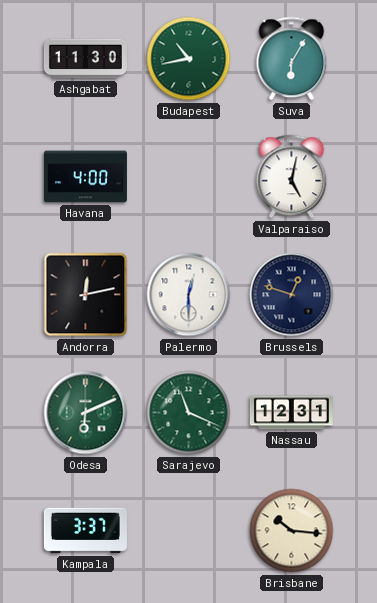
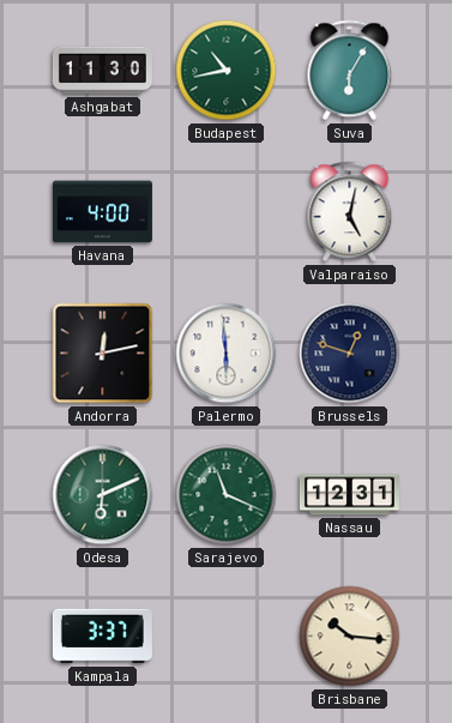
Palermo: 12:30 -> 5:59 (227, 354)
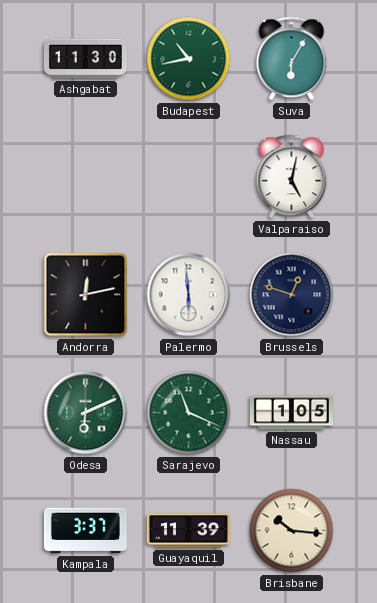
Havana: 4:00 -> none (102, 212)
Nassau: 12:31 -> 1:05 (291, 413)
Guayaquil: none -> 11:39 (188, 531)
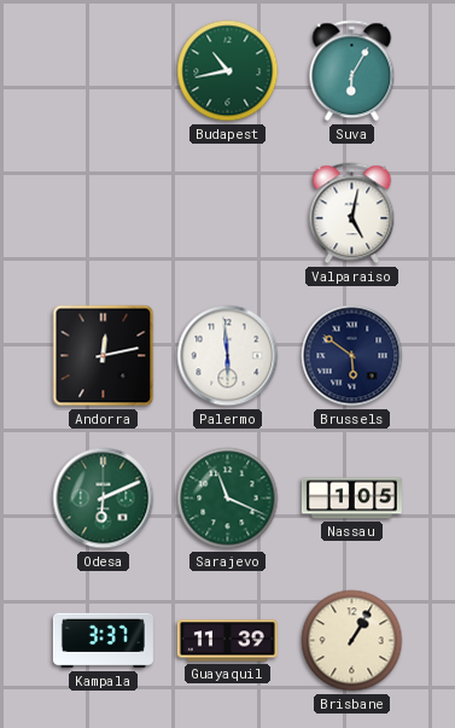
Ashgabat: 11:30 -> none (85, 59)
Brussels: 12:48 -> 5:51 (352, 356)
Brisbane: 10:16 -> 1:05 (352, 641)
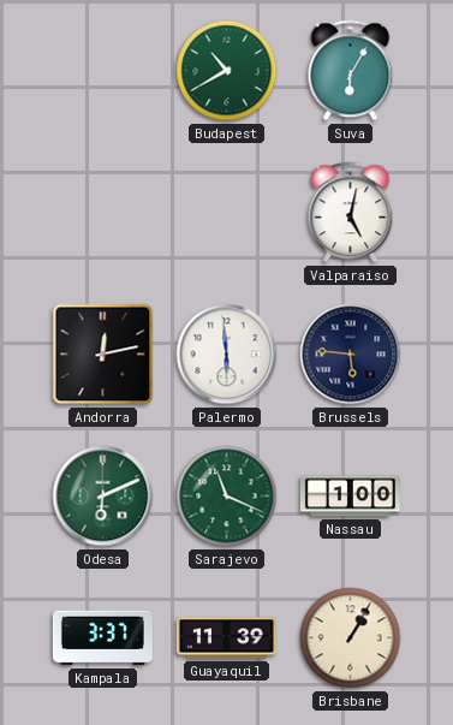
Budapest: 10:43 -> 10:40 (227, 71)
Brussels: 5:51 -> 5:46 (351, 355)
Nassau: 1:05 -> 1:00 (350, 497)
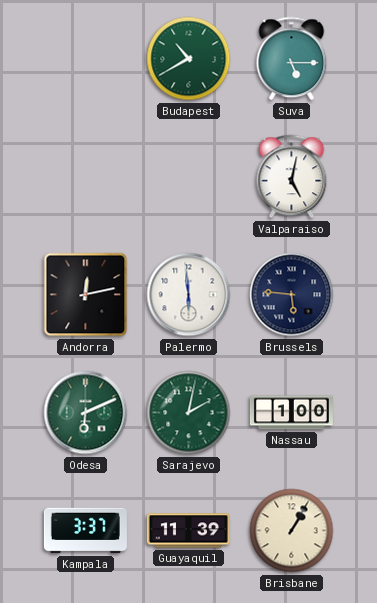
Suva: 6:05 -> 5:15 (292, 59)
Sarajevo: 11:19 -> 2:02 (189, 413)
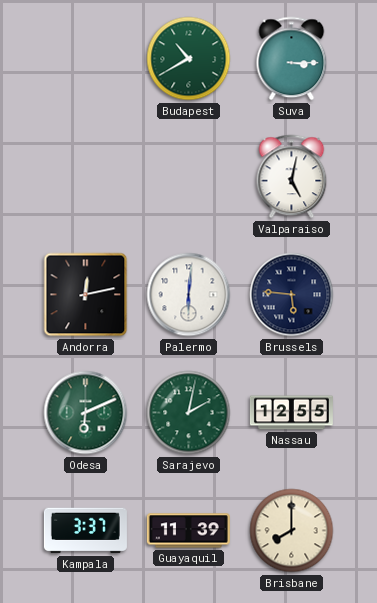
Suva: 5:15 -> 3:15 (292, 59)
Palermo: 5:59 -> 6:01 (189, 295)
Nassau: 1:00 -> 12:55 (291, 413)
Brisbane: 1:05 -> 8:00 (292, 531)
